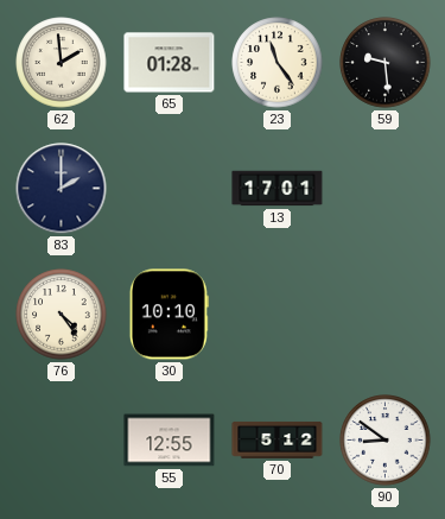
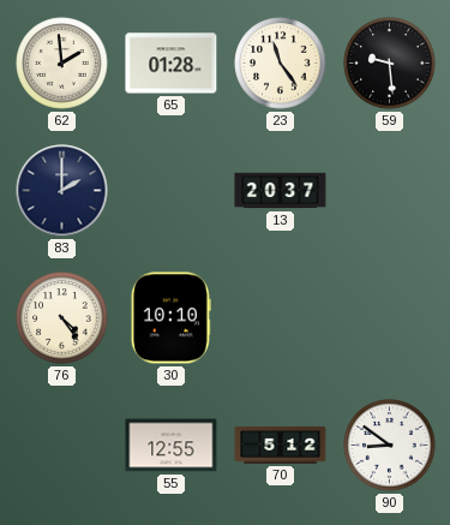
13: 17:01 -> 20:37 (281, 191)
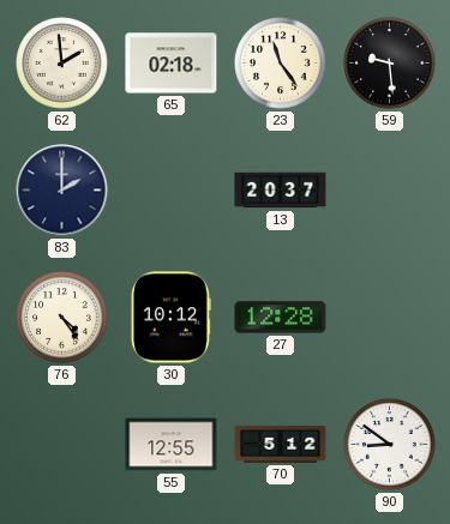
65: 01:28 -> 02:18 (172, 64)
30: 10:10 -> 10:12 (170, 318)
27: none -> 12:28 (281, 318)
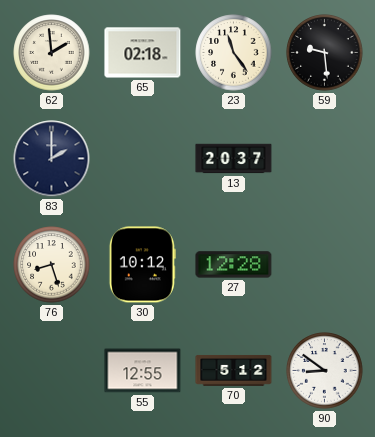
76: 4:24 -> 8:27 (52, 265)
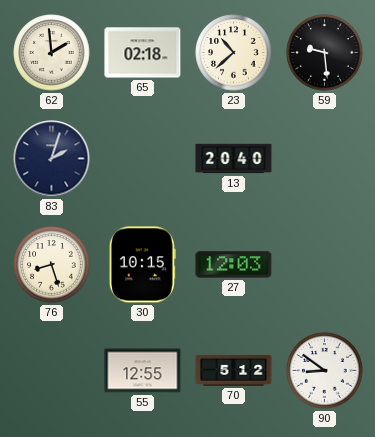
23: 11:24 -> 10:38 (234, 53)
83: 2:00 -> 2:03 (52, 159)
13: 20:37 -> 20:40 (234, 159)
30: 10:12 -> 10:15 (142, 265)
27: 12:28 -> 12:03 (234, 265)
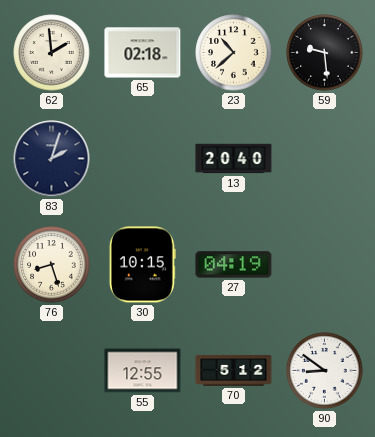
27: 12:03 -> 04:19 (234, 265)
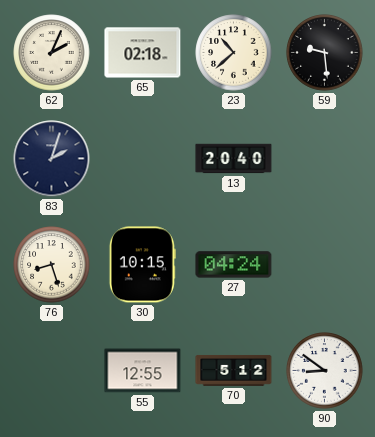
62: 1:59 -> 2:04 (52, 53)
27: 04:19 -> 04:24 (234, 265)
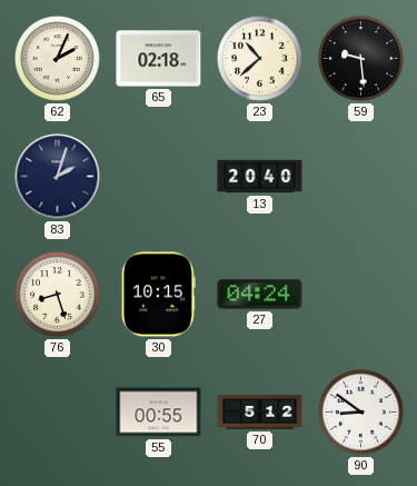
55: 12:55 -> 00:55 (159, 413)
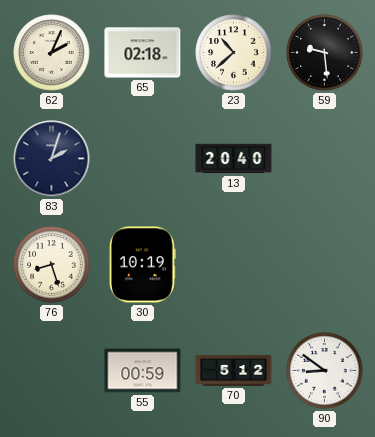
30: 10:15 -> 10:19 (142, 265)
27: 04:24 -> none (260, 295)
55: 00:55 -> 00:59 (143, 371)
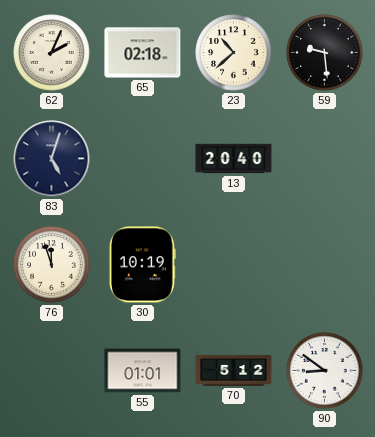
83: 2:03 -> 5:03 (52, 159)
76: 8:27 -> 11:57 (52, 265)
55: 00:59 -> 01:01 (143, 371)
